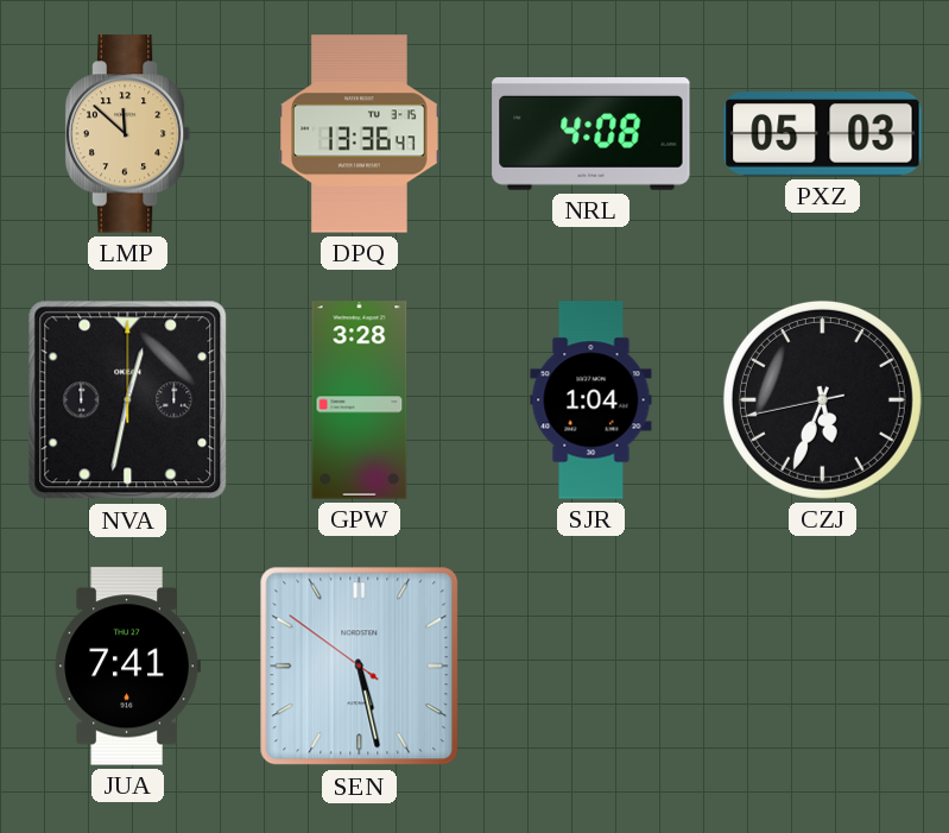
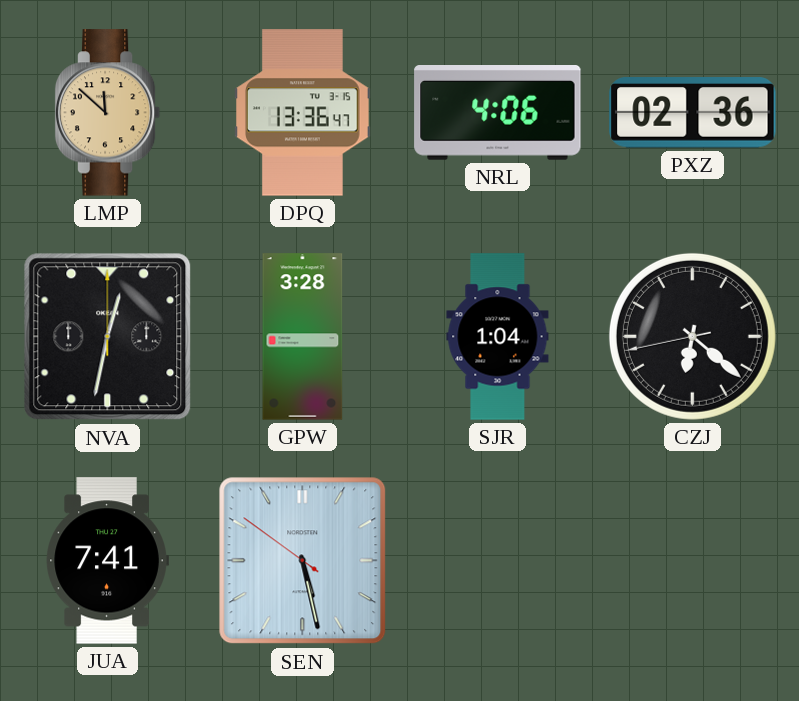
NRL: 4:08 -> 4:06 (498, 113)
PXZ: 05:03 -> 02:36 (693, 113)
CZJ: 5:33 -> 6:21 (692, 336)
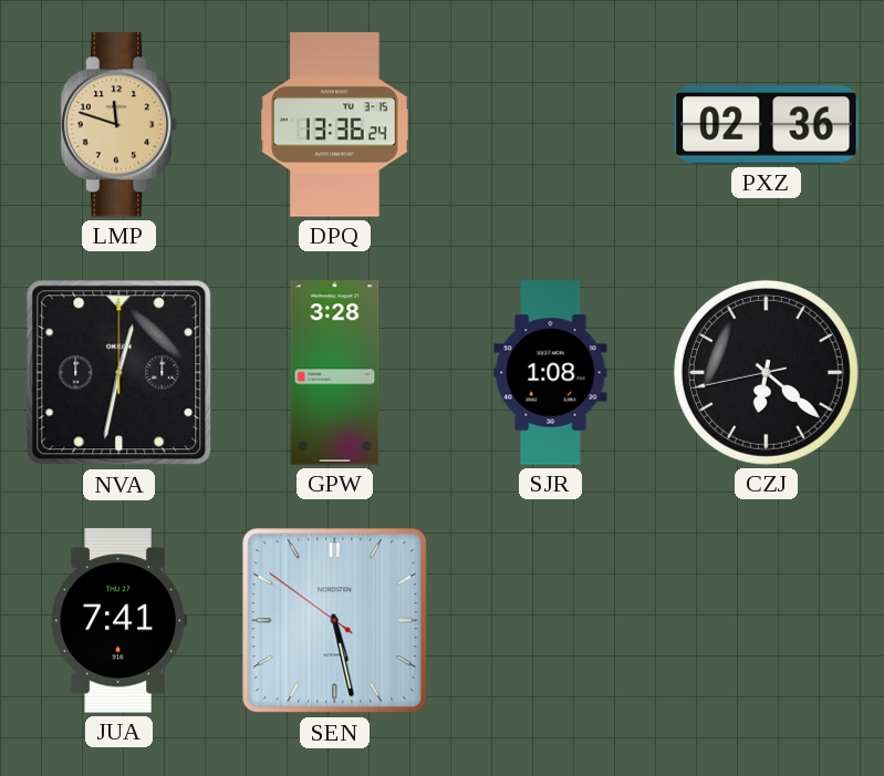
LMP: 11:52 -> 11:48 (119, 125)
DPQ: 13:36:47 -> 13:36:24 (335, 125)
NRL: 4:06 -> none (498, 113)
SJR: 1:04 -> 1:08 (551, 373)
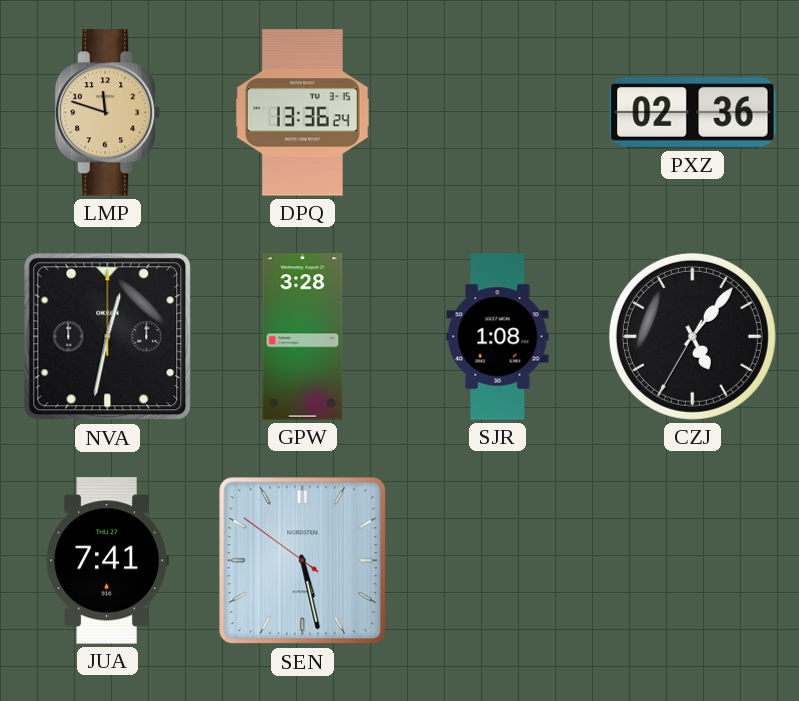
CZJ: 6:21 -> 5:06 (692, 336)
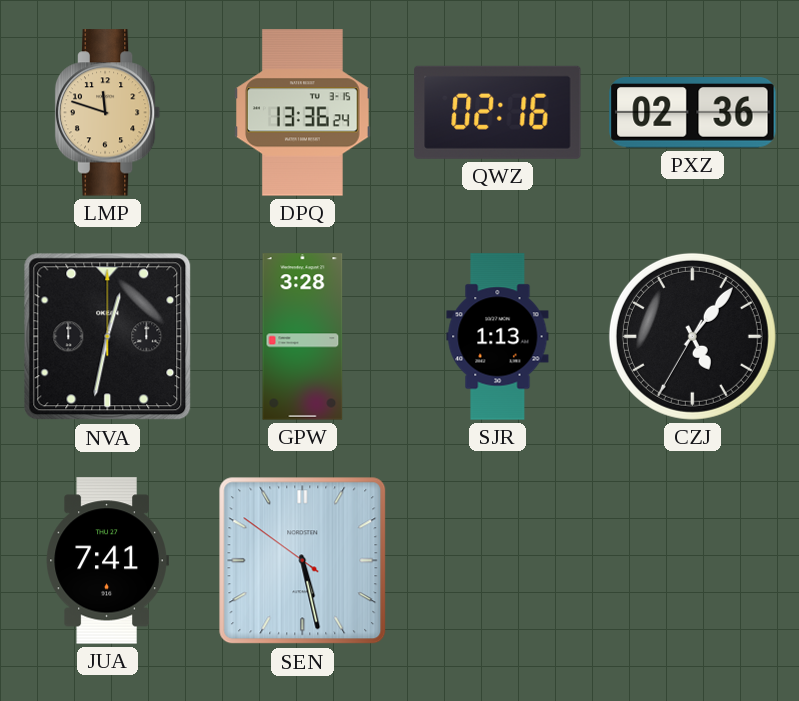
QWZ: none -> 02:16 (498, 112)
SJR: 1:08 -> 1:13 (498, 337)
